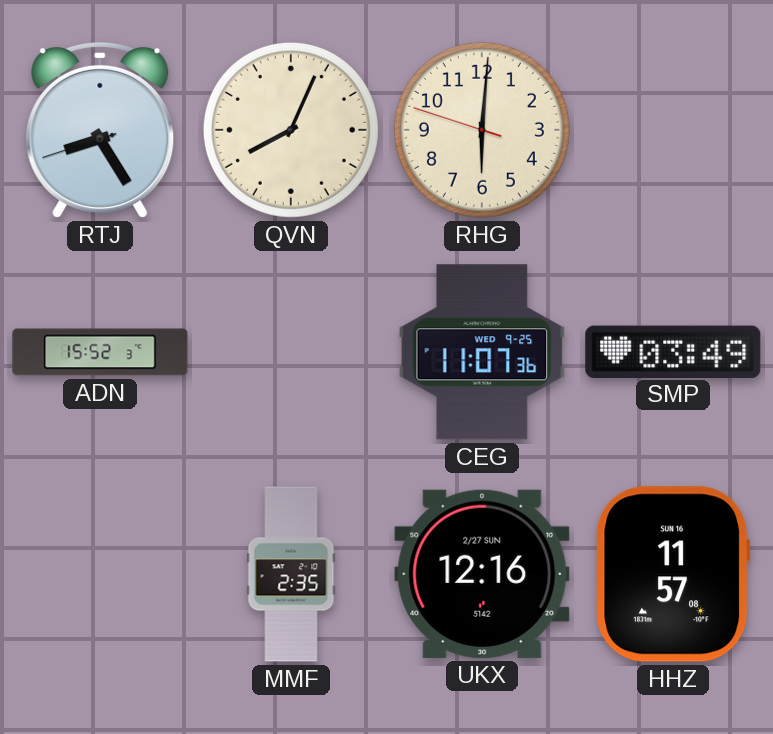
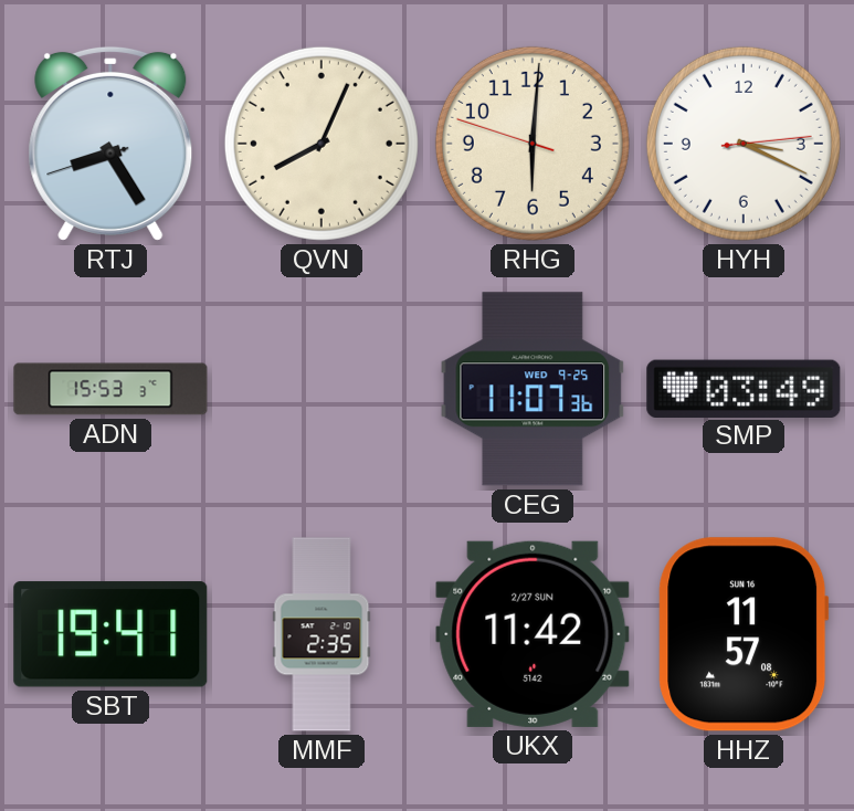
HYH: none -> 3:19 (744, 144)
ADN: 15:52 -> 15:53 (110, 389)
SBT: none -> 19:41 (110, 634)
UKX: 12:16 -> 11:42 (533, 634)
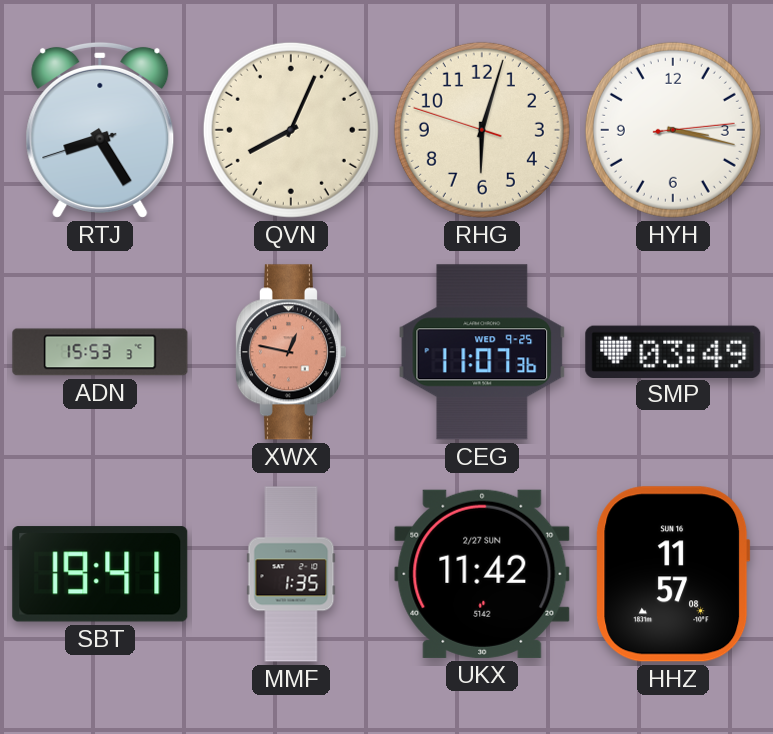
RHG: 6:00 -> 6:02 (482, 130)
HYH: 3:19 -> 3:17 (673, 130)
XWX: none -> 12:47 (290, 352)
MMF: 2:35 -> 1:35 (291, 574)
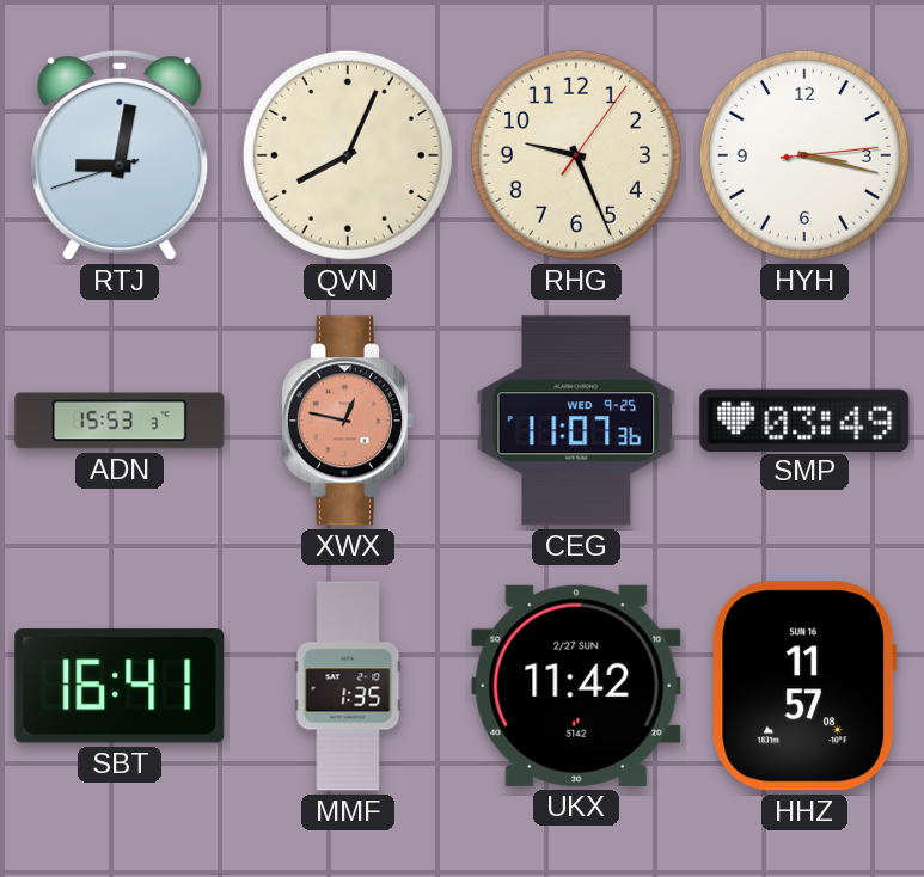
RTJ: 8:24 -> 9:01 (120, 155)
RHG: 6:02 -> 9:26 (576, 155)
SBT: 19:41 -> 16:41 (120, 686)
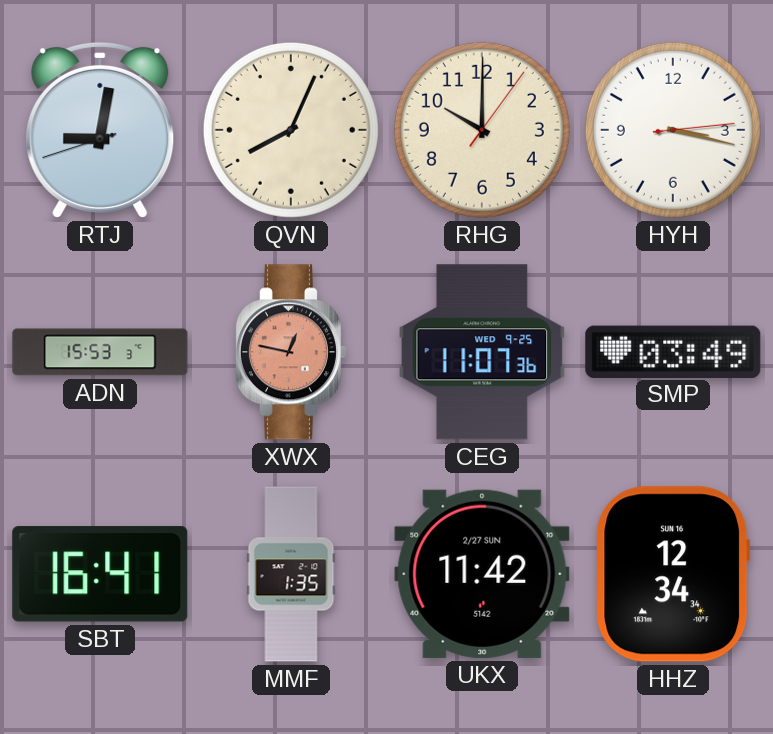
RHG: 9:26 -> 10:00 (482, 130)
HHZ: 11:57 -> 12:34 (673, 574)
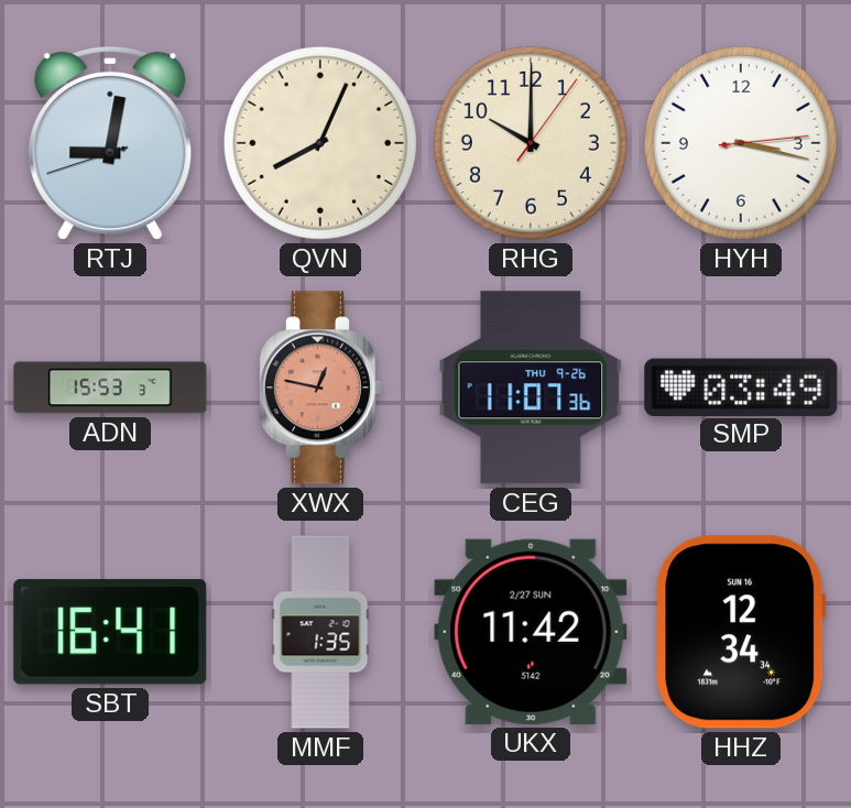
CEG date: WED 9-25 -> THU 9-26 (531, 387)
